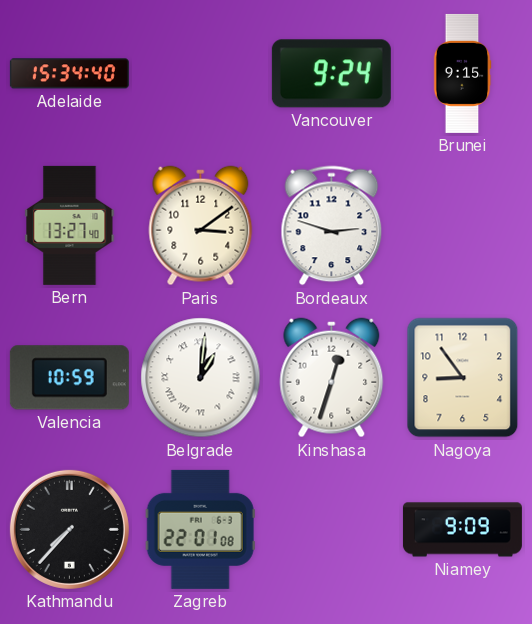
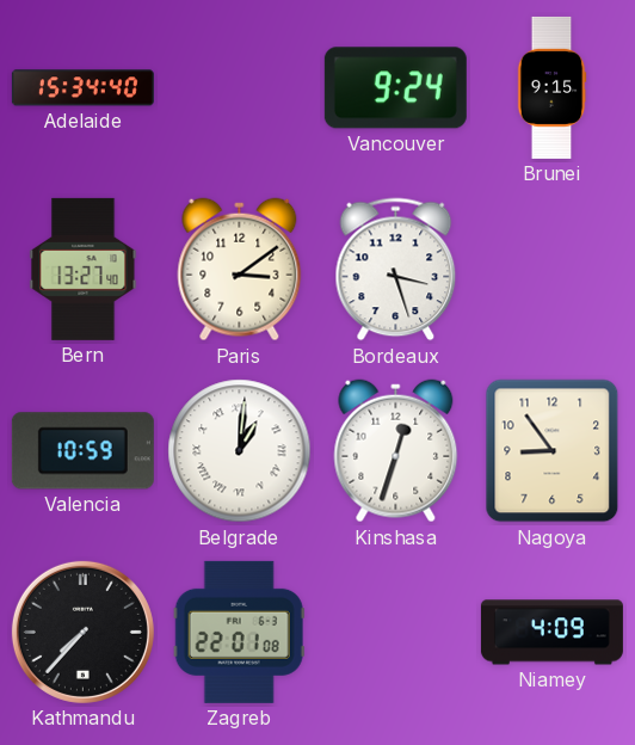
Bordeaux: 2:48 -> 3:27 (396, 270)
Niamey: 9:09 -> 4:09 (551, 633)
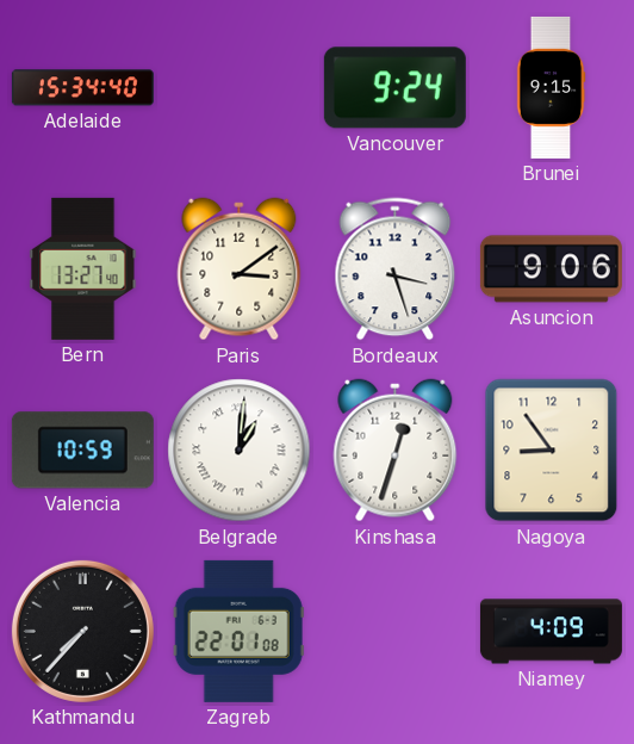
Asuncion: none -> 9:06 (551, 269)
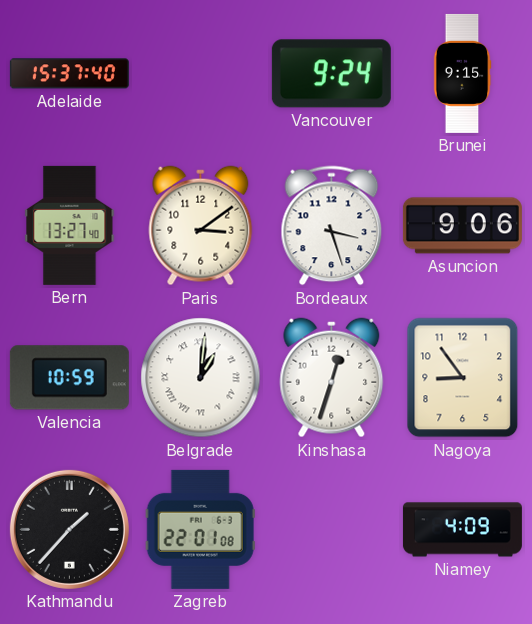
Adelaide: 15:34 -> 15:37 (69, 74)
Kathmandu: 7:37 -> 1:37 (69, 529)
